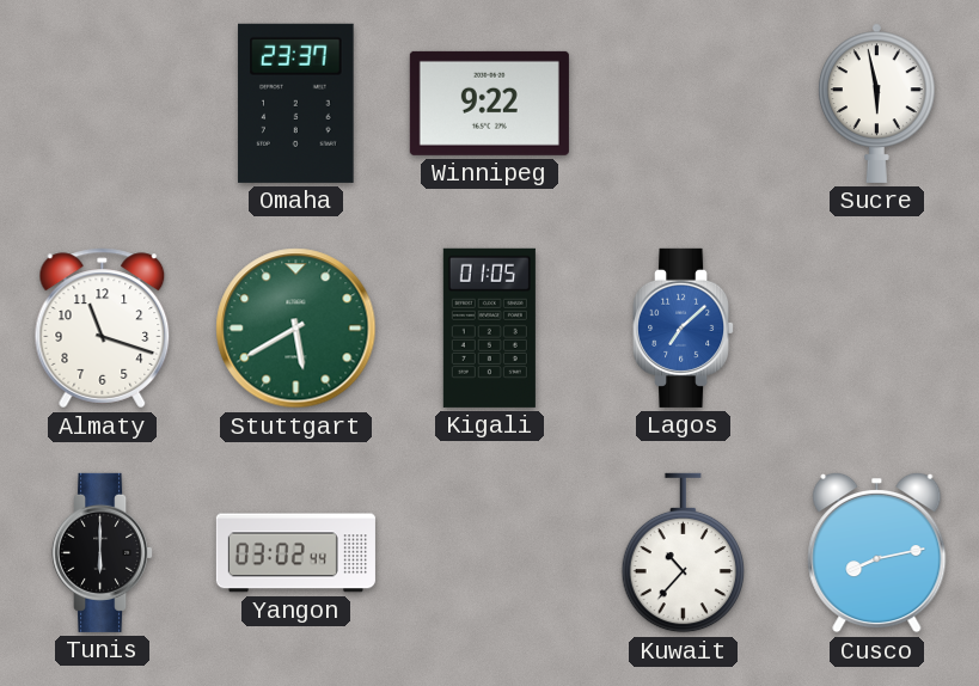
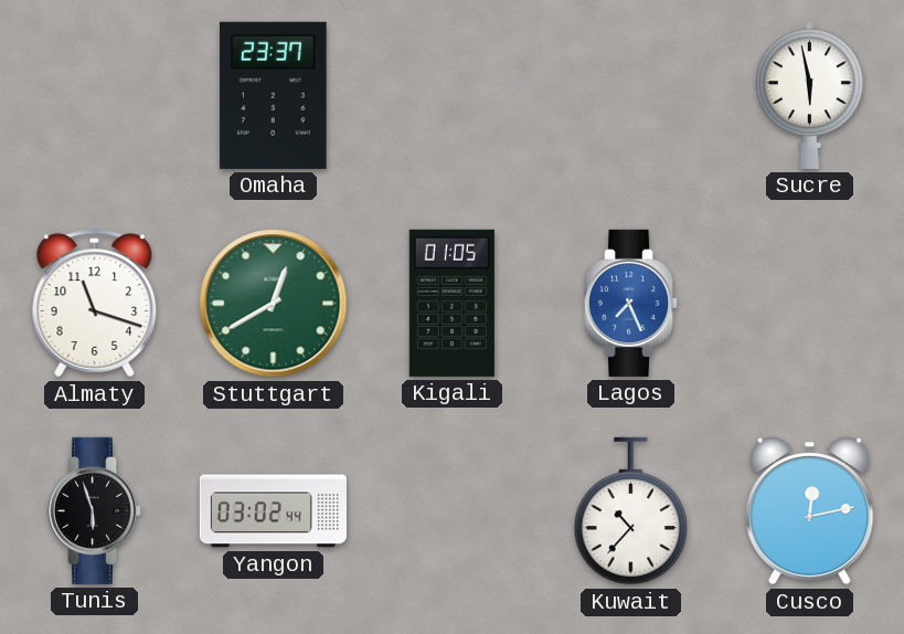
Winnipeg: 9:22 -> none (489, 103)
Stuttgart: 5:40 -> 12:40 (274, 304)
Lagos: 7:08 -> 7:26 (631, 303)
Tunis: 6:00 -> 5:57 (95, 510)
Cusco: 8:13 -> 12:13 (810, 510)
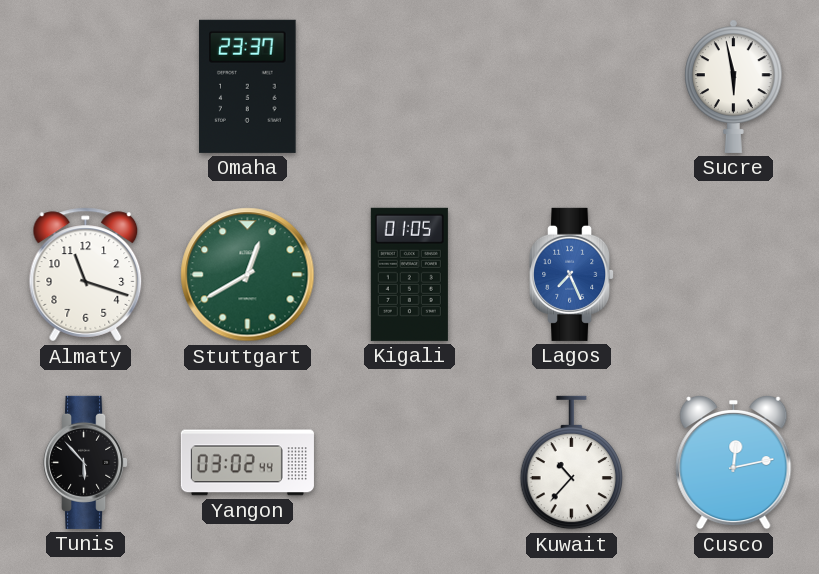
Tunis: 5:57 -> 5:53 (86, 462)
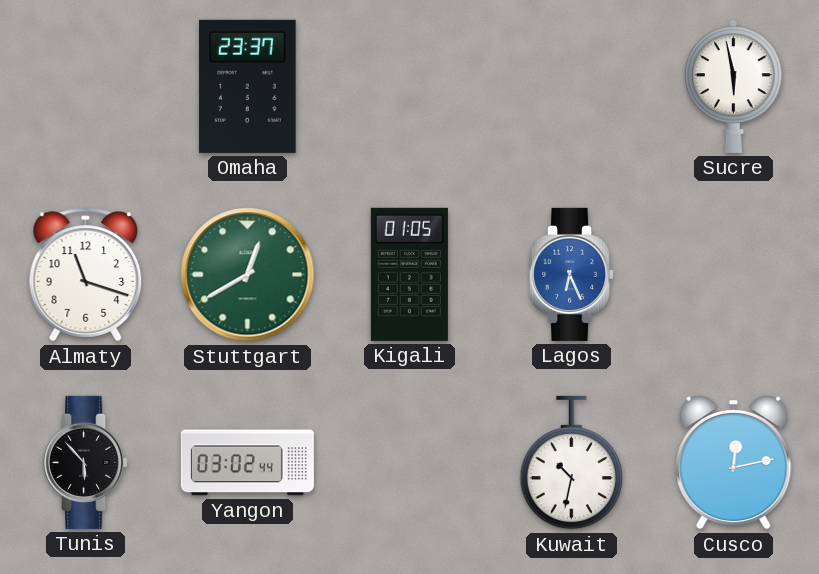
Lagos: 7:26 -> 6:26 (572, 274)
Kuwait: 10:37 -> 10:32 (571, 463)
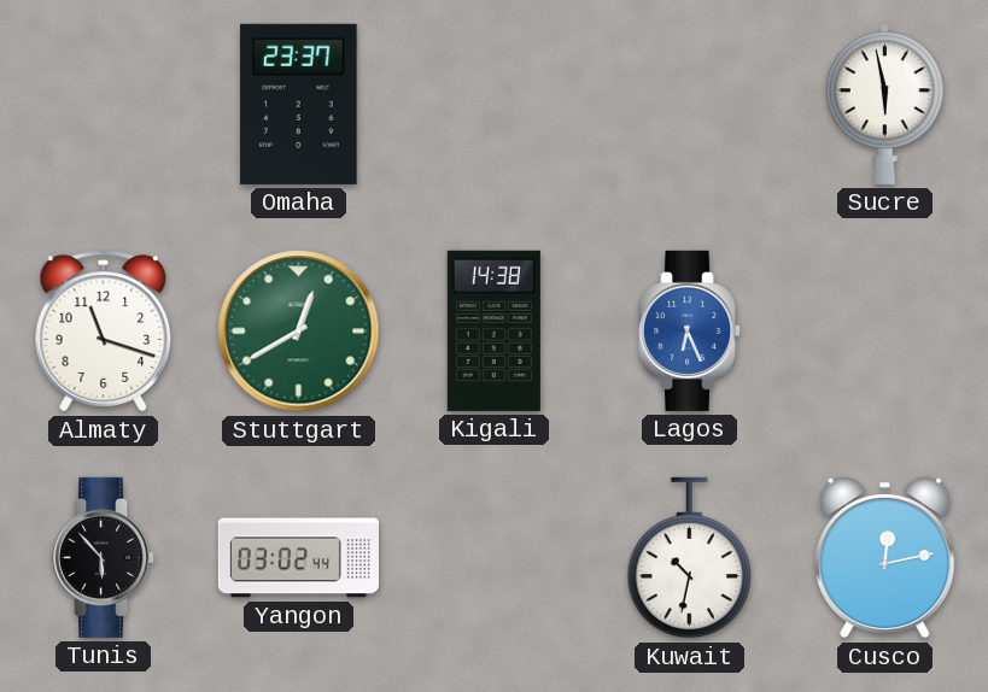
Kigali: 01:05 -> 14:38 (493, 330)
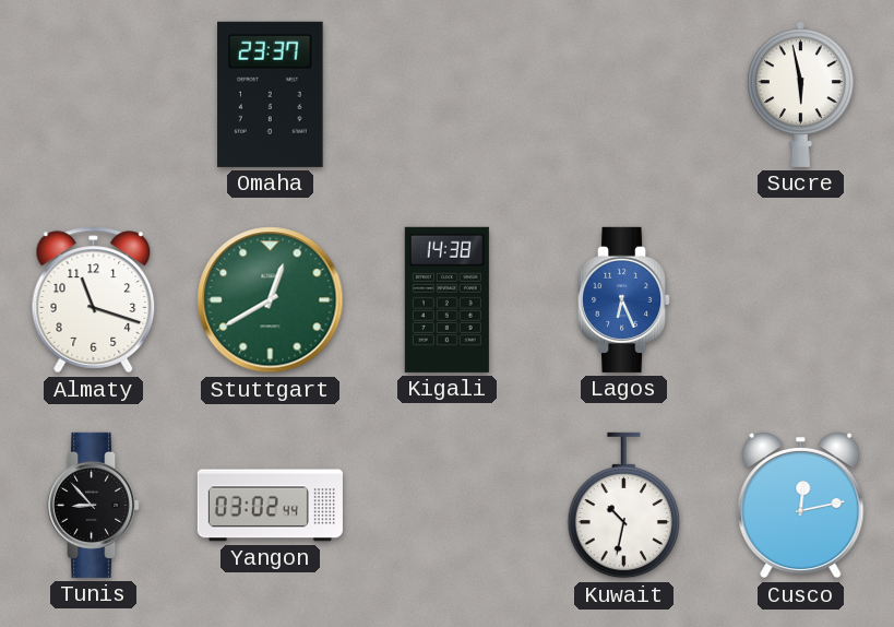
Tunis: 5:53 -> 8:53 (94, 505)
